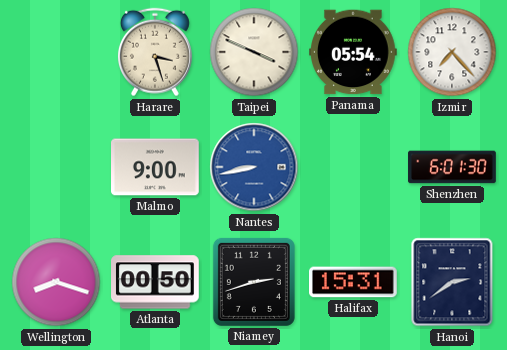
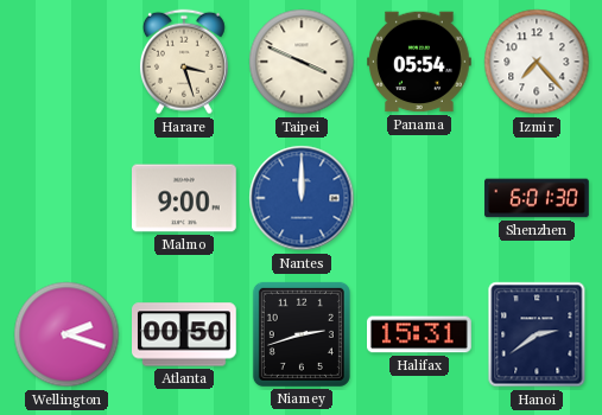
Nantes: 8:43 -> 12:00 (302, 198)
Wellington: 8:18 -> 2:18 (66, 334)
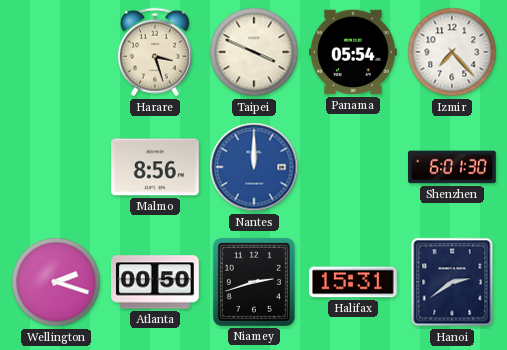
Malmo: 9:00 -> 8:56 (156, 167)
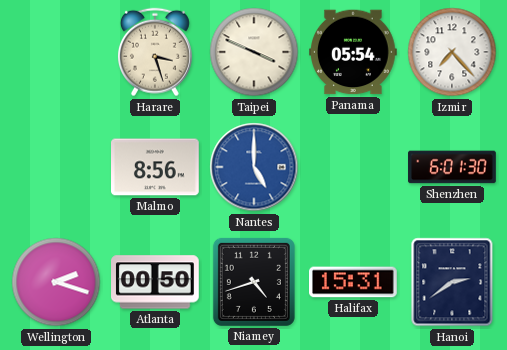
Nantes: 12:00 -> 5:00 (254, 167)
Niamey: 2:42 -> 4:42 (254, 282)
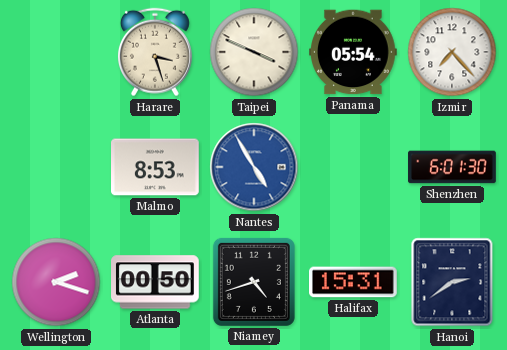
Malmo: 8:56 -> 8:53 (156, 167)
Nantes: 5:00 -> 4:55 (254, 167)
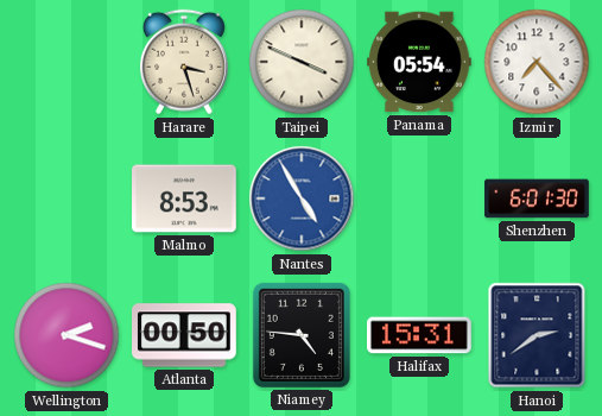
Niamey: 4:42 -> 4:46 (302, 335)
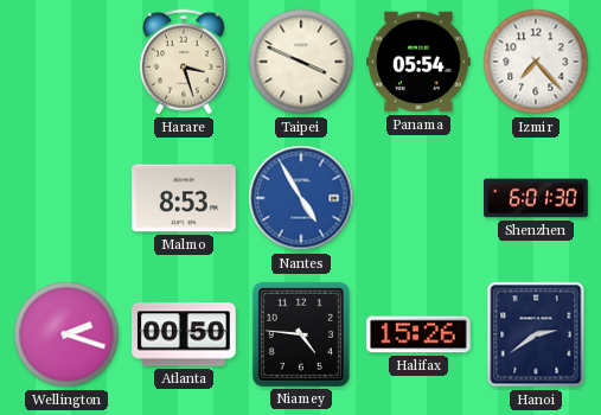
Halifax: 15:31 -> 15:26 (420, 334)
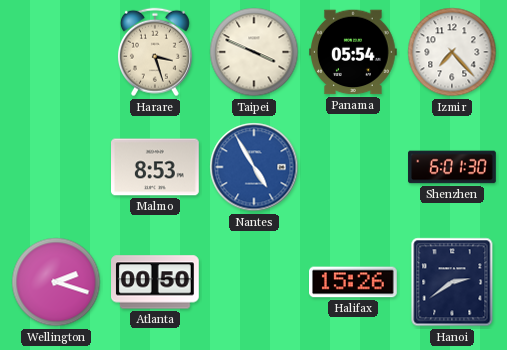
Niamey: 4:46 -> none (301, 334)
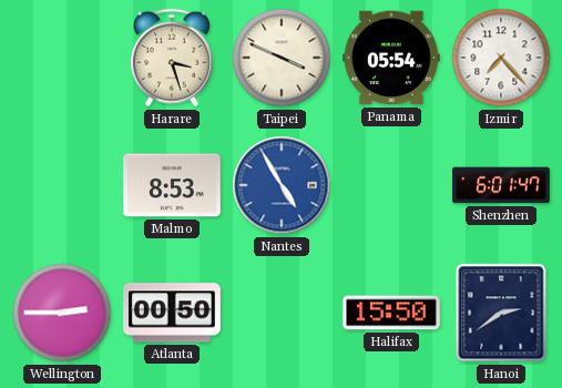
Shenzhen: 6:01:30 -> 6:01:47 (501, 185)
Wellington: 2:18 -> 2:45 (62, 313)
Halifax: 15:26 -> 15:50 (392, 313)
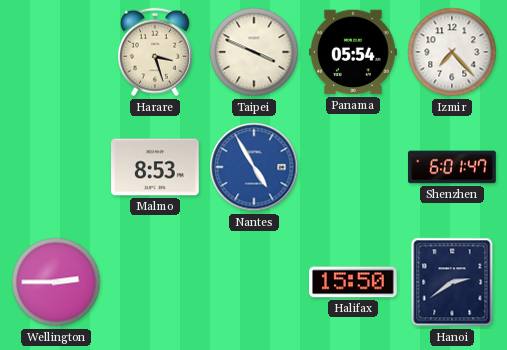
Atlanta: 00:50 -> none (173, 313)
